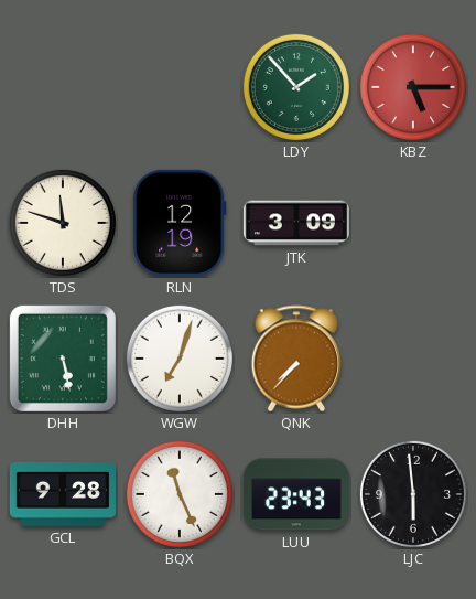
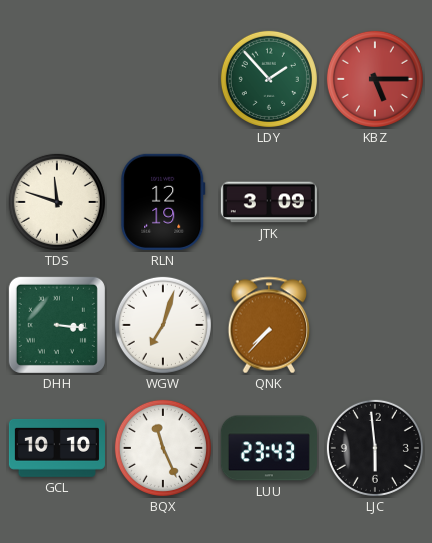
DHH: 5:28 -> 3:16 (57, 325)
GCL: 9:28 -> 10:10 (57, 448)
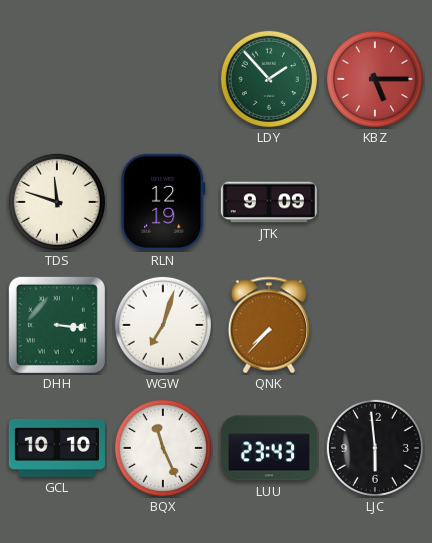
JTK: 3:09 -> 9:09 (269, 202)
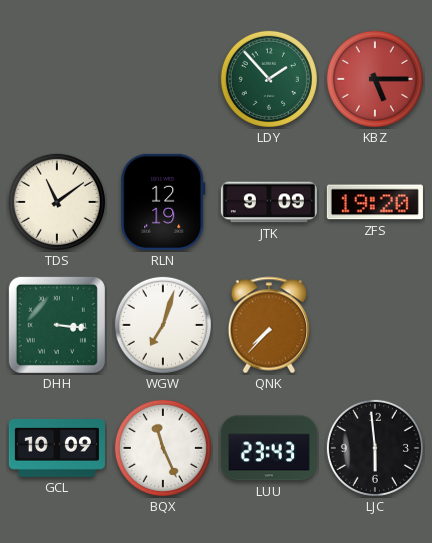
TDS: 11:48 -> 11:09 (57, 202)
ZFS: none -> 19:20 (375, 202)
GCL: 10:10 -> 10:09 (57, 448)
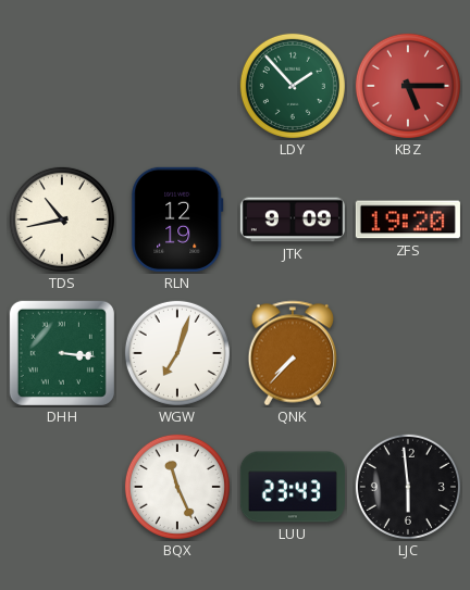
TDS: 11:09 -> 10:43 (62, 219)
GCL: 10:09 -> none (57, 448)
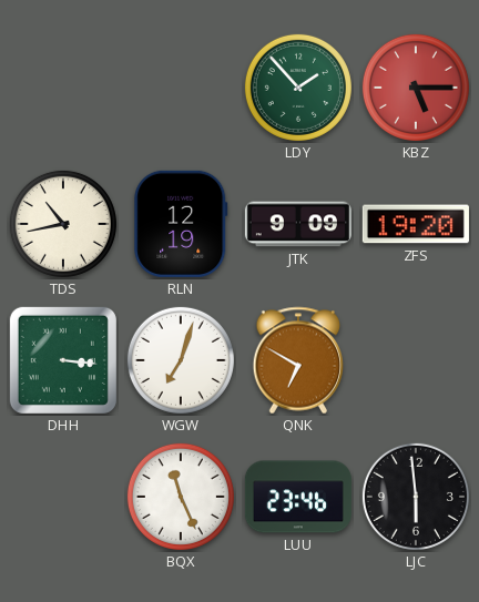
QNK: 7:37 -> 6:50 (297, 360)
LUU: 23:43 -> 23:46 (298, 497)
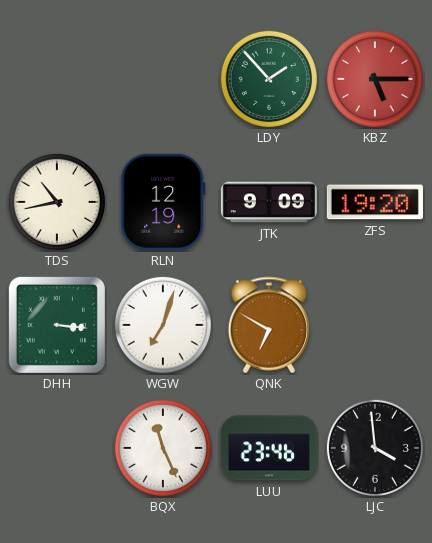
LJC: 5:59 -> 3:59 (375, 448)
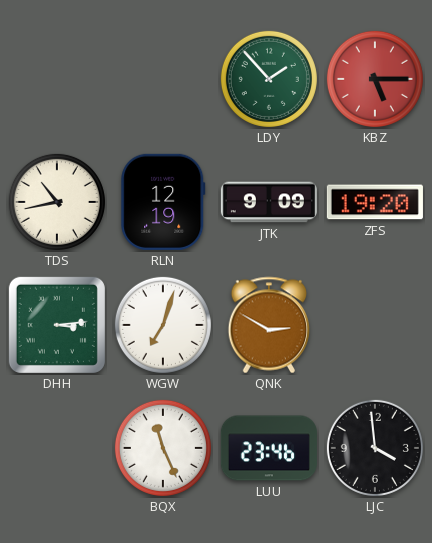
DHH: 3:16 -> 3:14 (57, 325)
QNK: 6:50 -> 2:50 (268, 325)
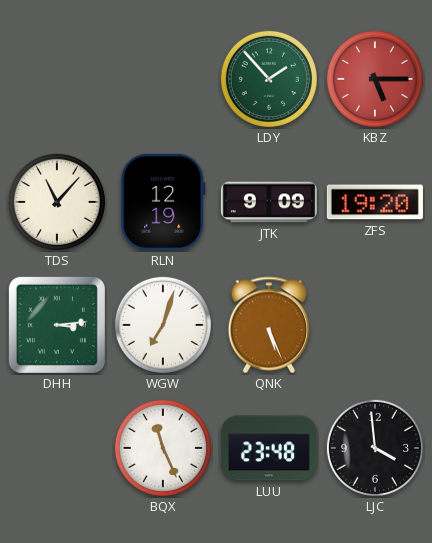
TDS: 10:43 -> 11:07 (57, 202)
QNK: 2:50 -> 5:26 (268, 325)
LUU: 23:46 -> 23:48 (269, 448)
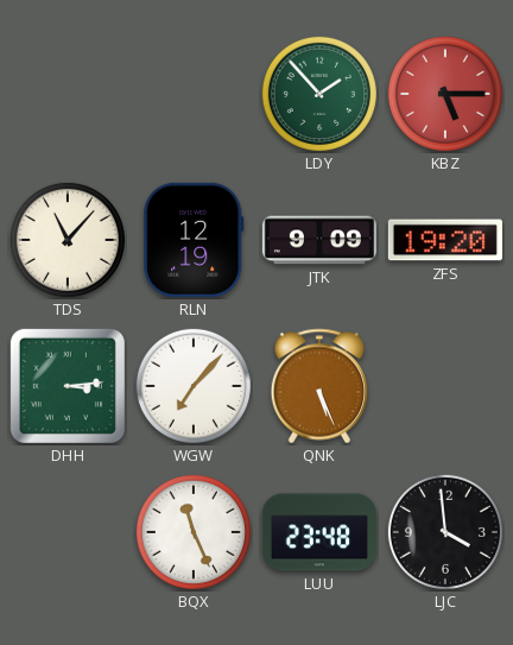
WGW: 7:03 -> 7:07 (194, 386)
